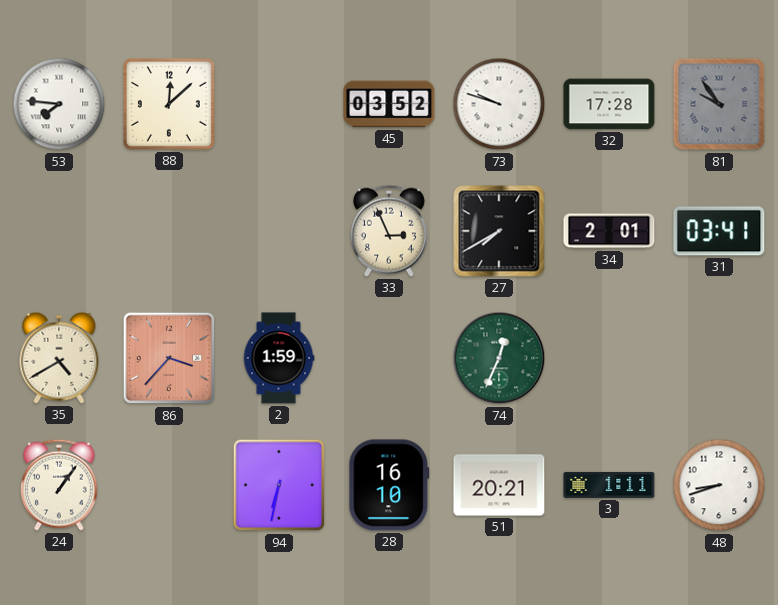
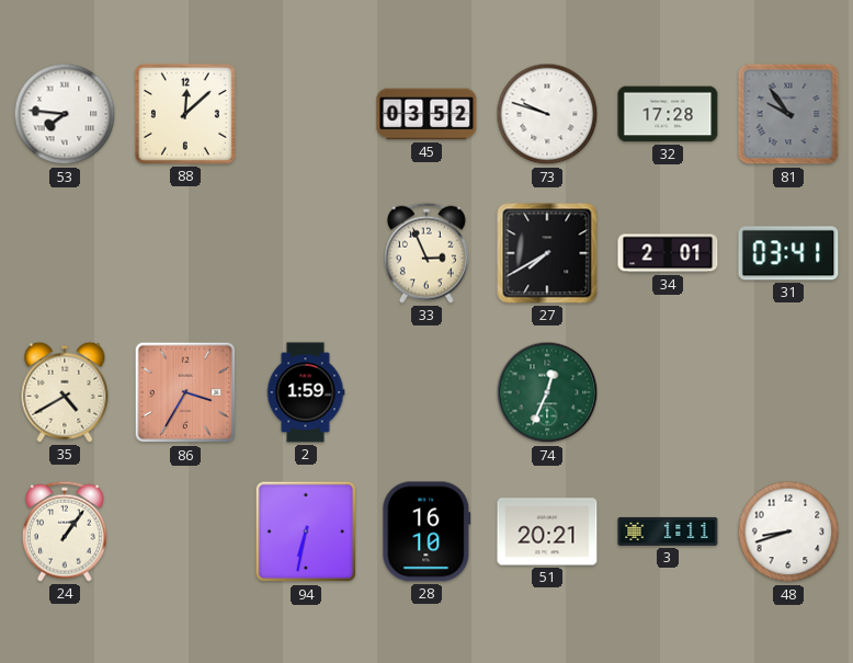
86: 3:37 -> 3:35 (185, 392)
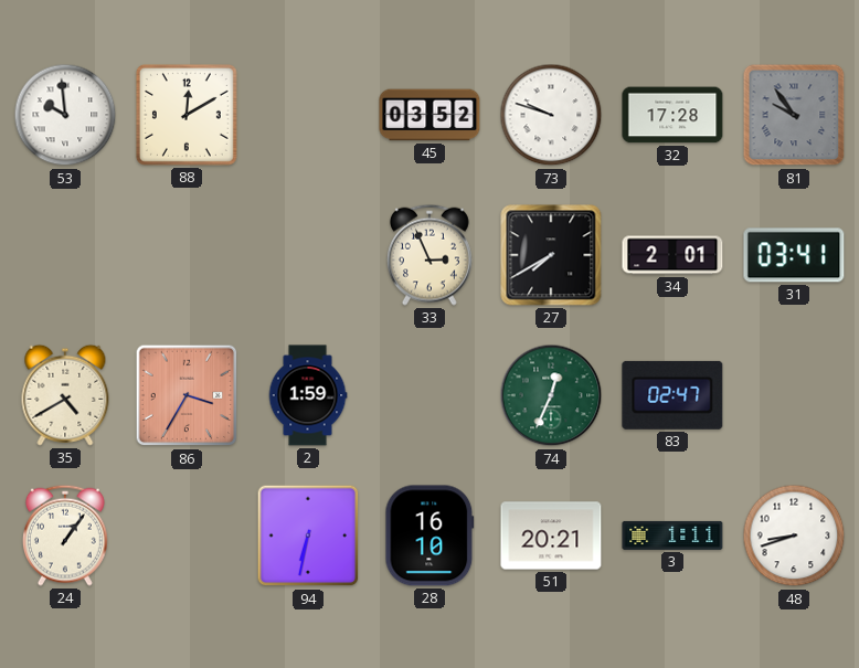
53: 7:46 -> 9:59 (65, 115)
88: 12:08 -> 12:10 (187, 115)
83: none -> 02:47 (672, 395)
